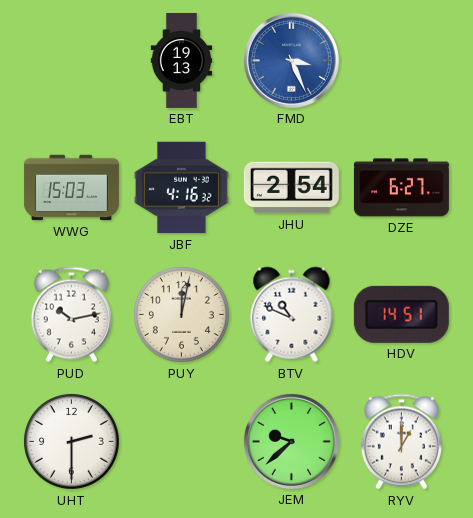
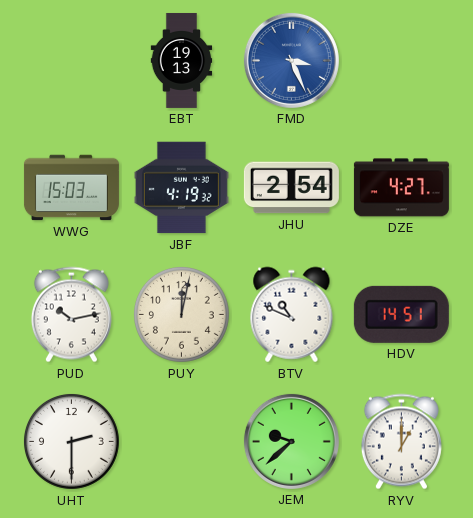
JBF: 4:16 -> 4:19 (181, 188)
DZE: 6:27 -> 4:27 (401, 188)
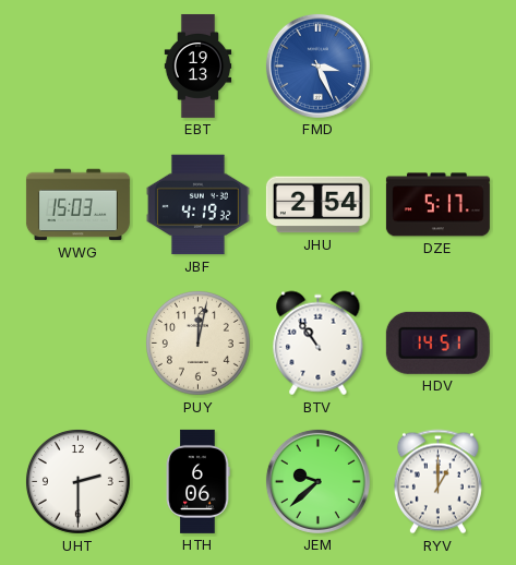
DZE: 4:27 -> 5:17 (437, 205)
PUD: 10:13 -> none (71, 315)
BTV: 10:49 -> 10:54 (319, 344)
HTH: none -> 6:06 (197, 481)
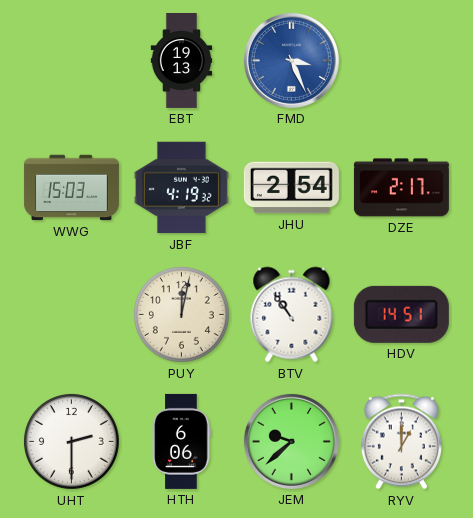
DZE: 5:17 -> 2:17 (401, 188)
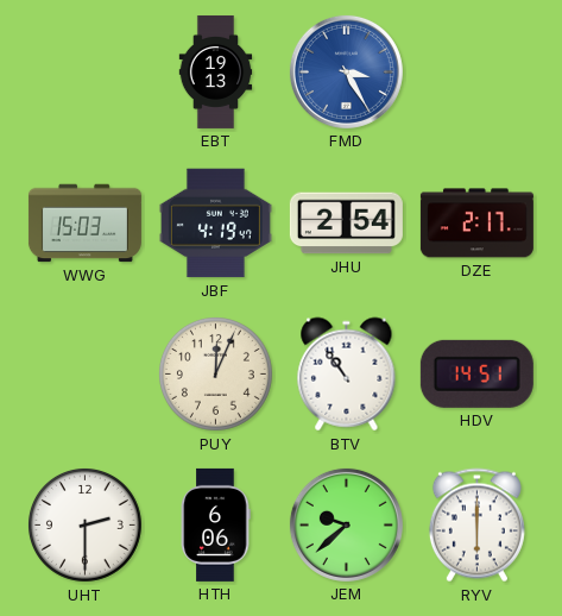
FMD: 3:26 -> 3:25 (346, 71)
JBF: 4:19:32 -> 4:19:47 (215, 224)
PUY: 12:02 -> 12:04 (215, 373)
RYV: 1:00 -> 6:00 (476, 526)
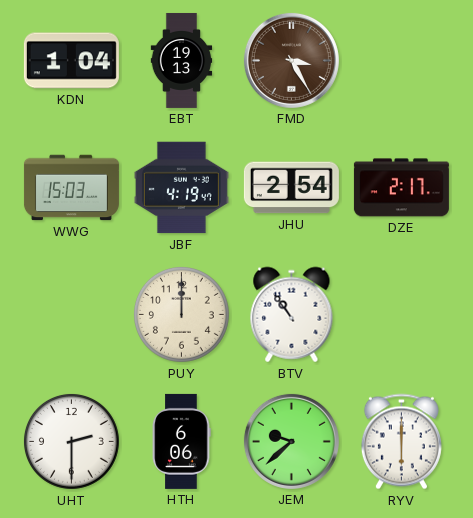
KDN: none -> 1:04 (71, 61)
FMD dial: blue -> brown (291, 60)
PUY: 12:04 -> 12:00 (181, 314)
HDV: 14:51 -> none (476, 373)
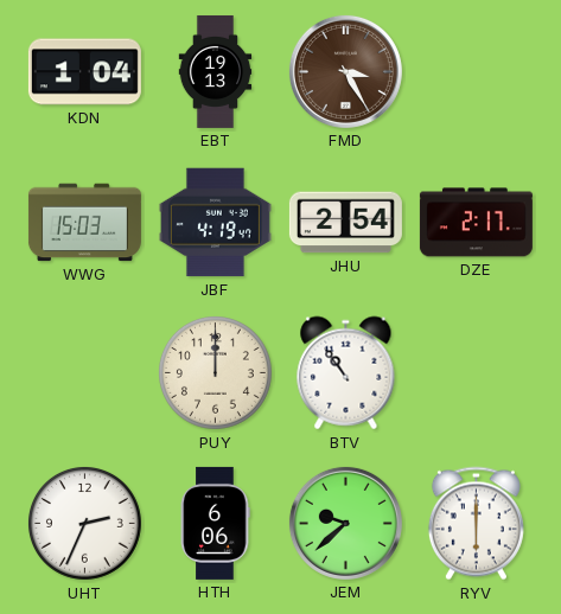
UHT: 2:30 -> 2:34 (84, 523)
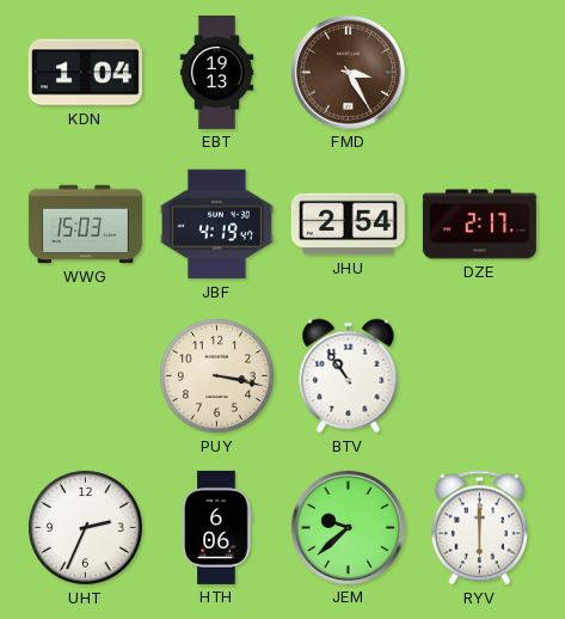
PUY: 12:00 -> 3:17 (216, 375)
